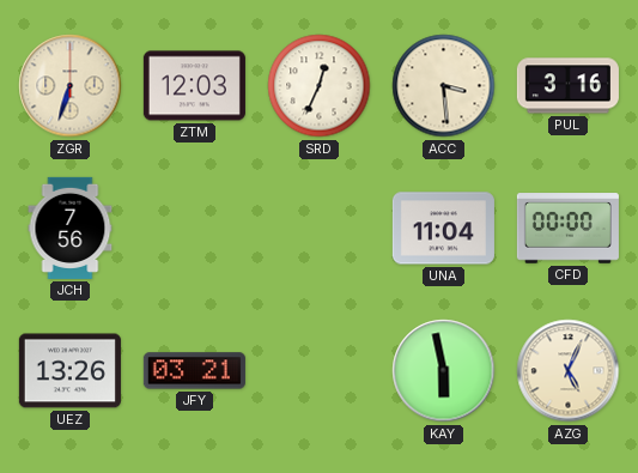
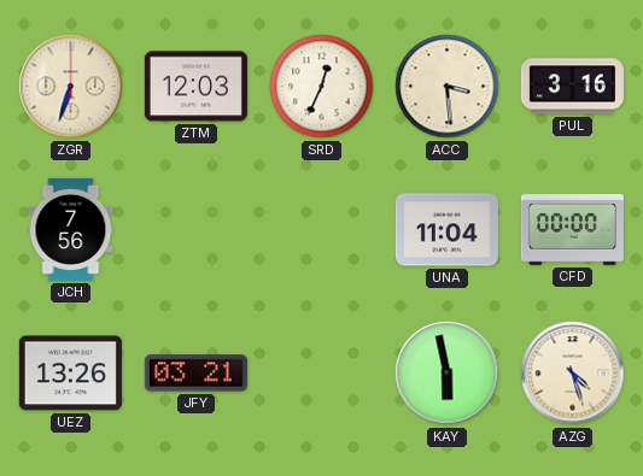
AZG: 5:04 -> 4:27 (573, 374)
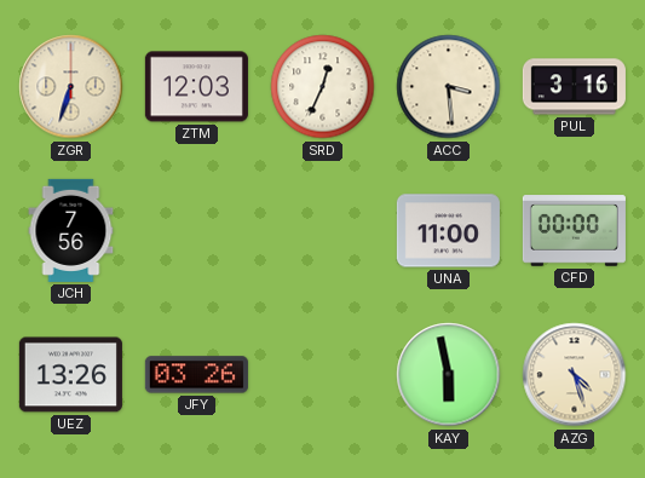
UNA: 11:04 -> 11:00 (448, 231)
JFY: 03:21 -> 03:26 (196, 375)
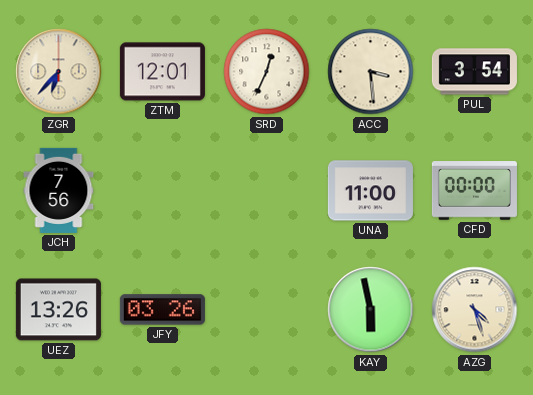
ZGR: 6:33 -> 6:37 (59, 72)
ZTM: 12:03 -> 12:01 (162, 72)
PUL: 3:16 -> 3:54 (474, 72)
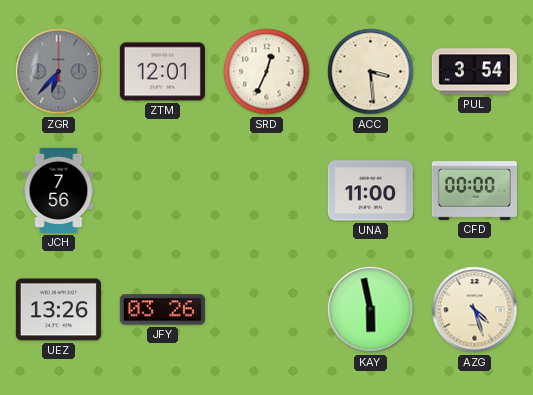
ZGR dial: cream -> grey (59, 72)
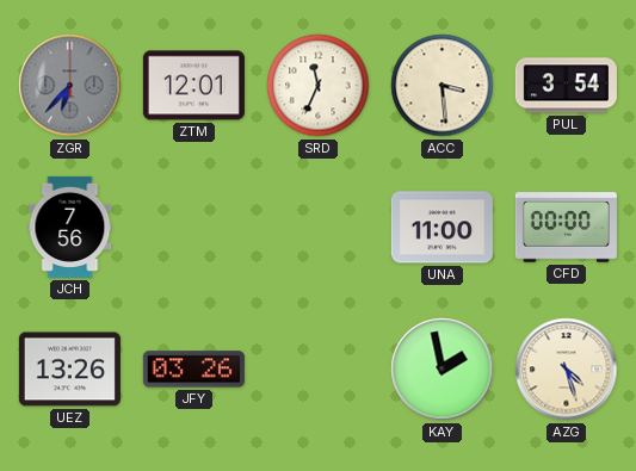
SRD: 12:34 -> 11:34 (319, 86)
KAY: 5:58 -> 1:58 (443, 370)
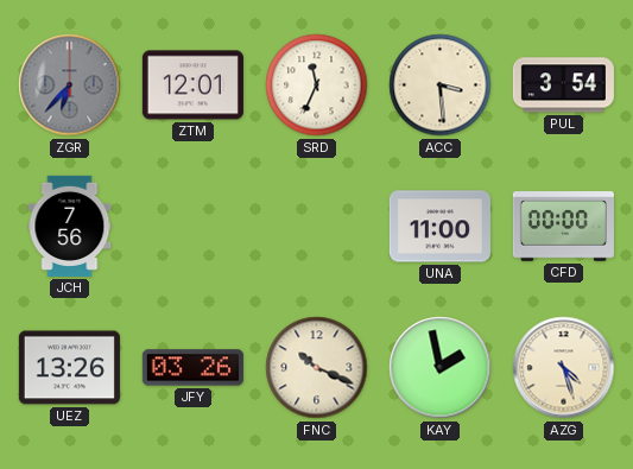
FNC: none -> 10:19 (317, 368)
